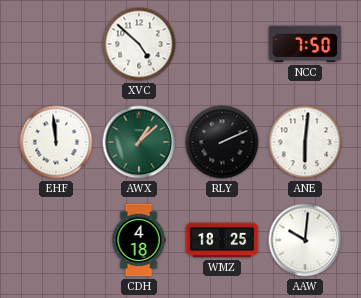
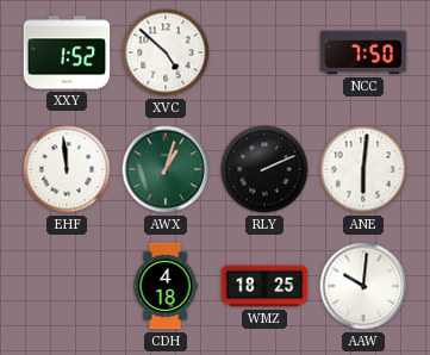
XXY: none -> 1:52 (67, 52)
AWX: 1:08 -> 1:03 (166, 169)
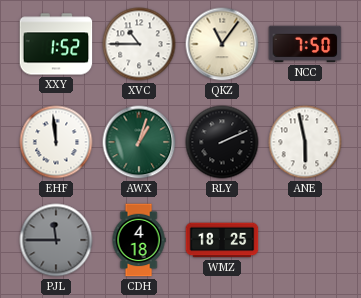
XVC: 4:52 -> 10:45 (139, 44)
QKZ: none -> 11:06 (222, 44)
ANE: 6:01 -> 5:58 (305, 142)
PJL: none -> 11:45 (56, 240)
AAW: 10:01 -> none (363, 286)
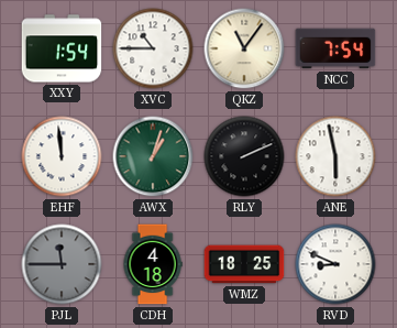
XXY: 1:52 -> 1:54 (62, 48)
NCC: 7:50 -> 7:54 (335, 48)
RVD: none -> 8:49 (335, 264)
